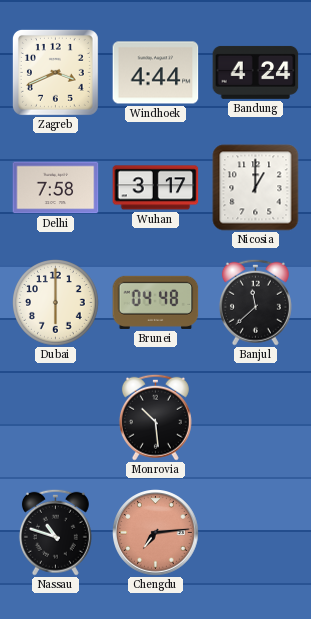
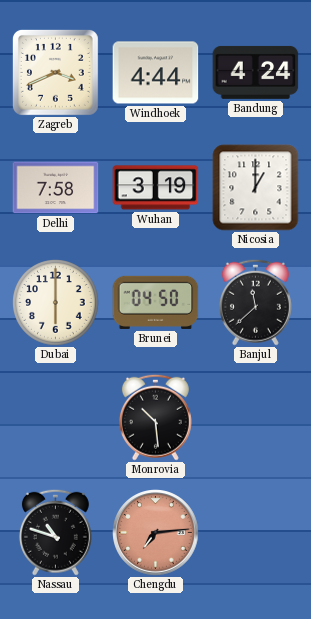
Wuhan: 3:17 -> 3:19 (156, 188)
Brunei: 04:48 -> 04:50 (156, 302)
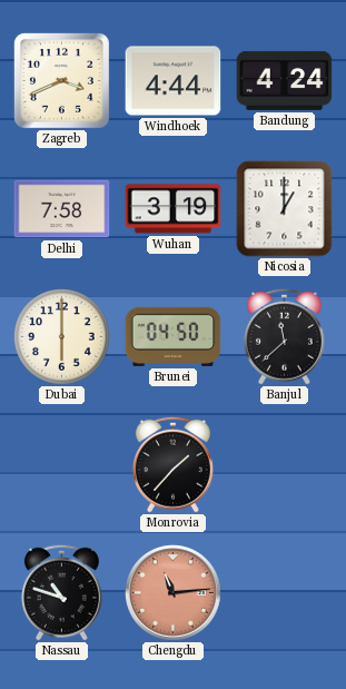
Monrovia: 10:29 -> 1:37 (172, 464)
Chengdu: 7:14 -> 11:14 (174, 593)
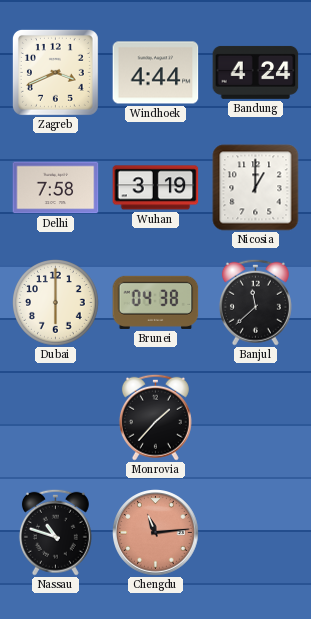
Brunei: 04:50 -> 04:38 (156, 302)
